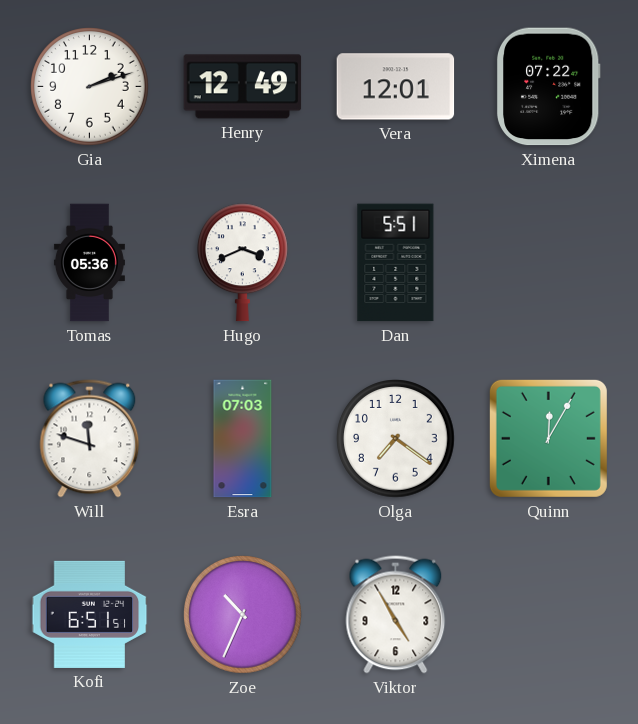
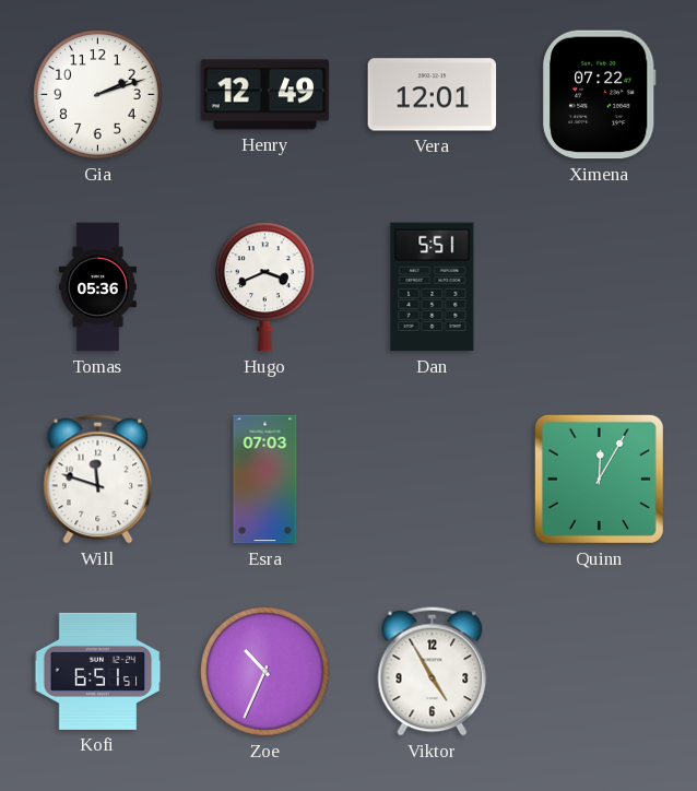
Olga: 7:21 -> none (396, 439)
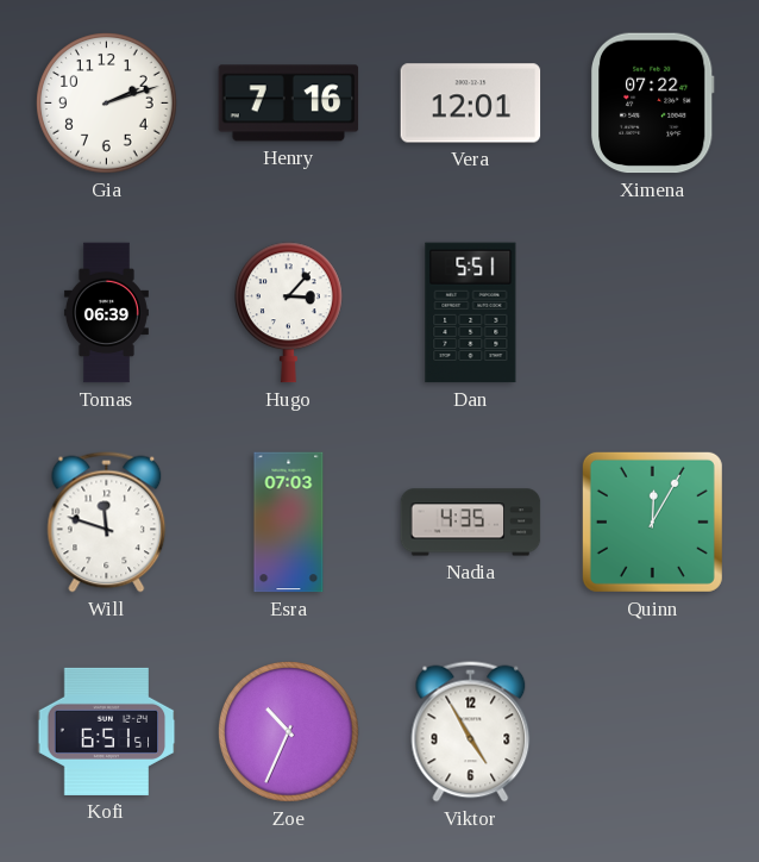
Henry: 12:49 -> 7:16 (289, 104)
Tomas: 05:36 -> 06:39 (106, 313)
Hugo: 3:41 -> 3:07 (289, 313)
Nadia: none -> 4:35 (471, 523)
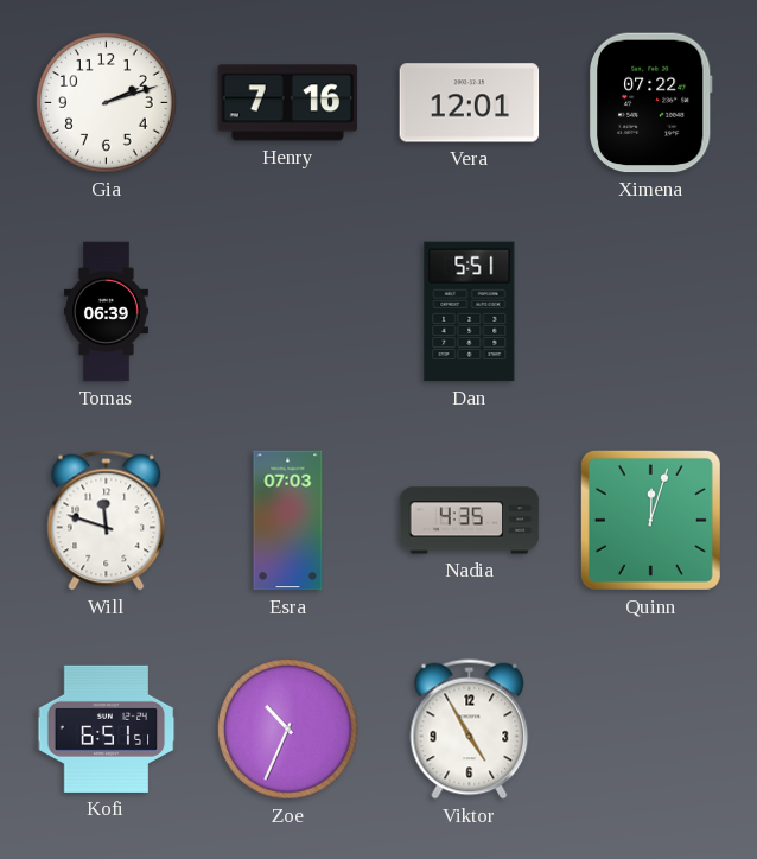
Hugo: 3:07 -> none (289, 313)
Quinn: 12:05 -> 12:03 (650, 520)
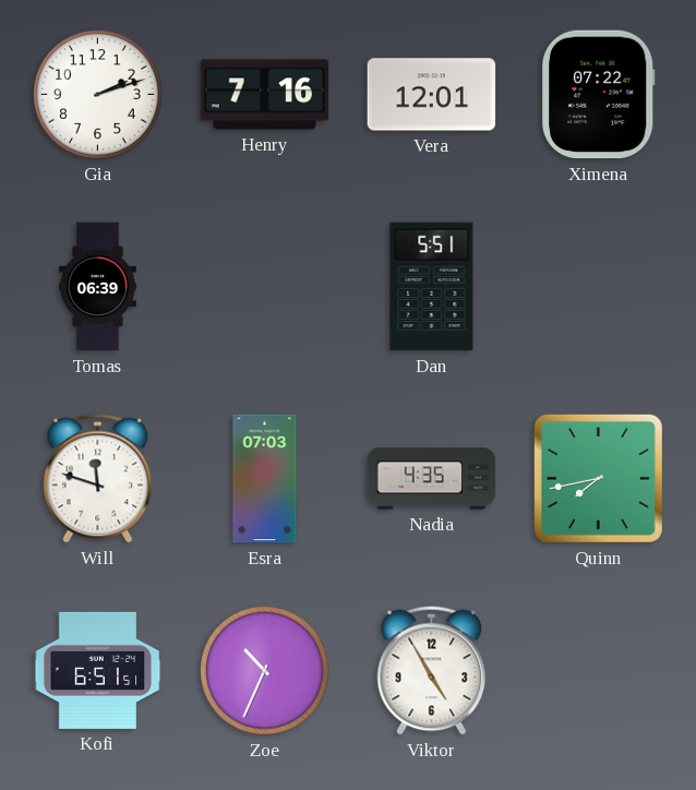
Quinn: 12:03 -> 7:43 (598, 478)
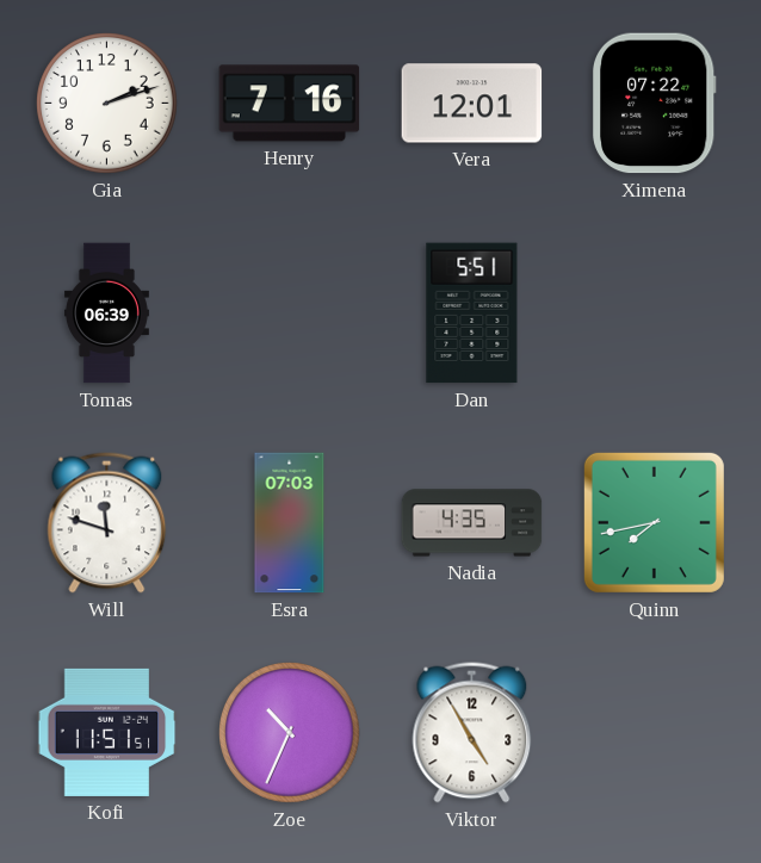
Kofi: 6:51 -> 11:51 (107, 732)
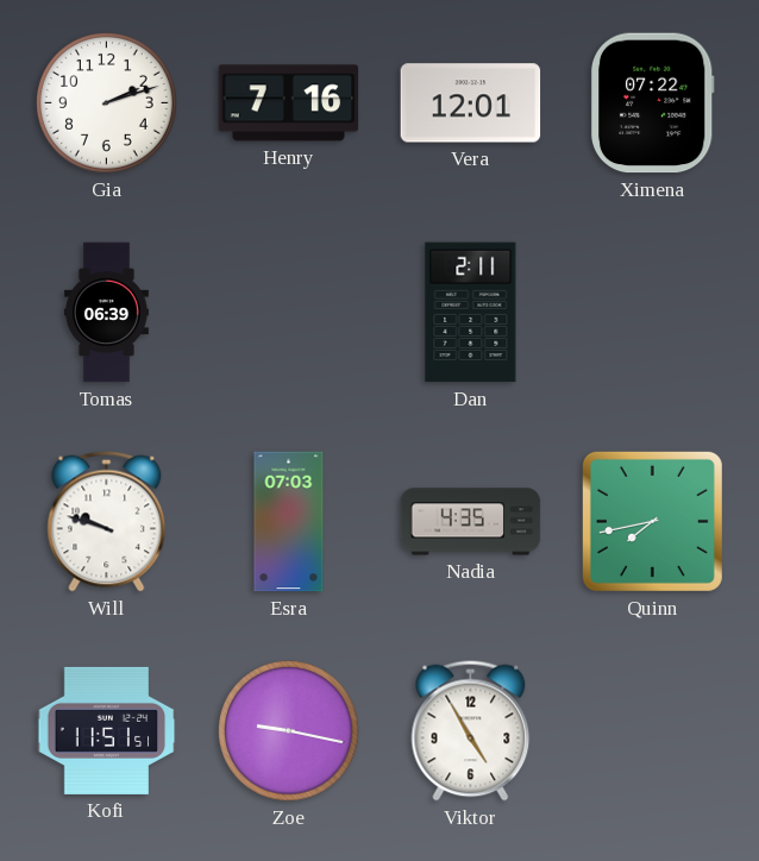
Dan: 5:51 -> 2:11 (471, 313)
Will: 11:48 -> 9:48 (107, 522)
Zoe: 10:34 -> 9:17 (289, 731)
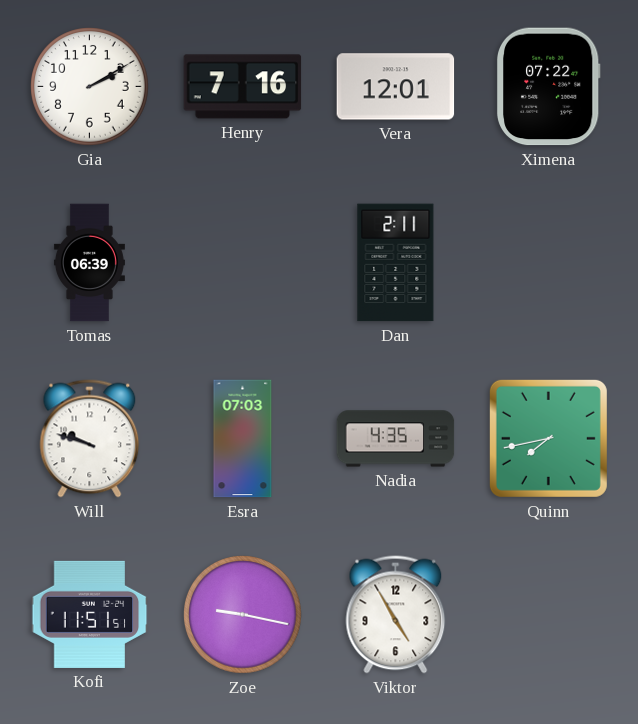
Gia: 2:12 -> 2:10 (90, 87)
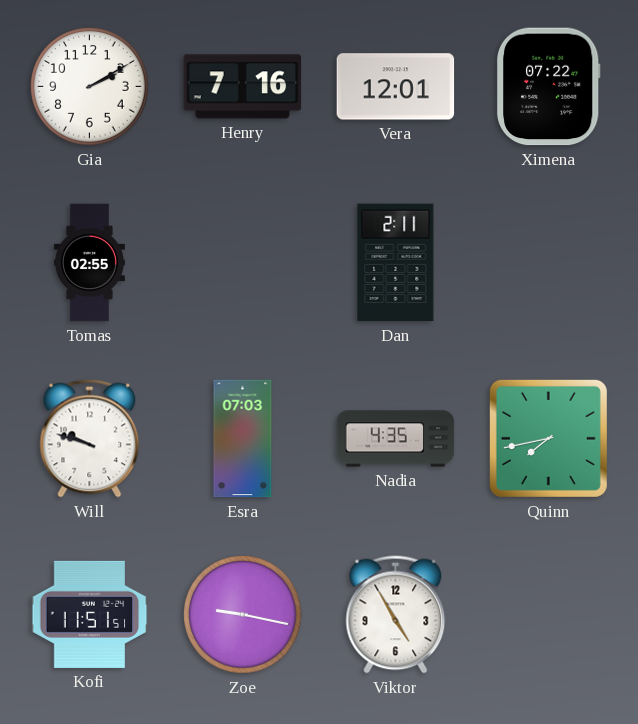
Tomas: 06:39 -> 02:55 (89, 263)
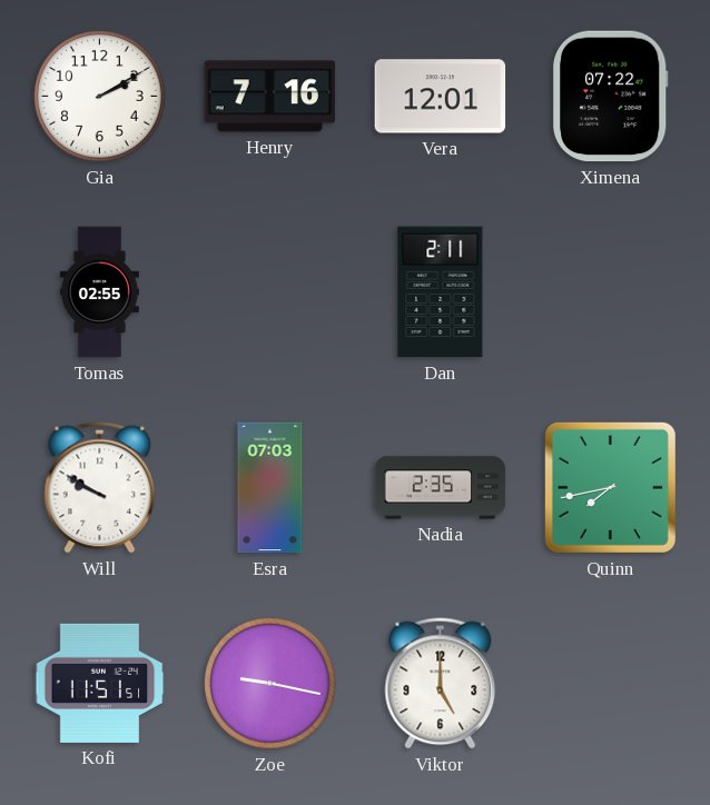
Will: 9:48 -> 9:50 (100, 488)
Nadia: 4:35 -> 2:35 (441, 488)
Viktor: 4:55 -> 5:00 (441, 684)
